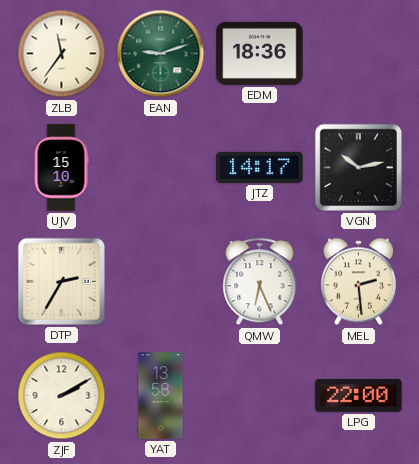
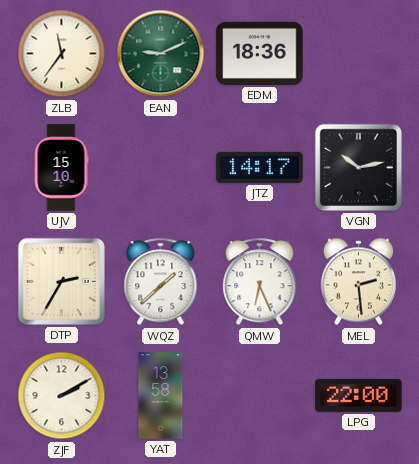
EAN: 9:12 -> 9:11 (161, 54)
WQZ: none -> 1:38 (161, 282)
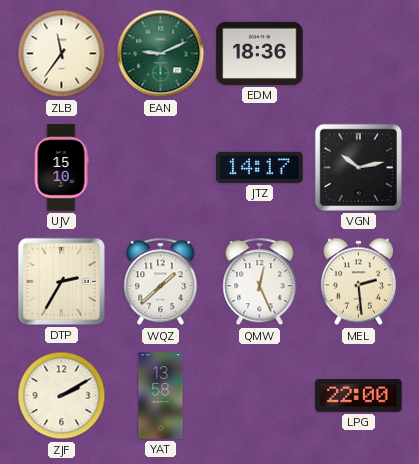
QMW: 6:26 -> 12:26 (260, 282)
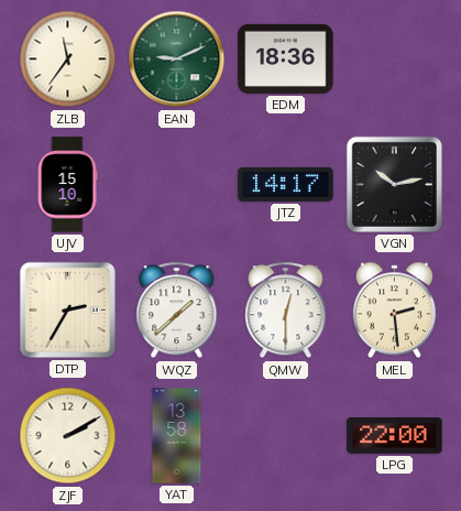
QMW: 12:26 -> 12:30 (286, 311)
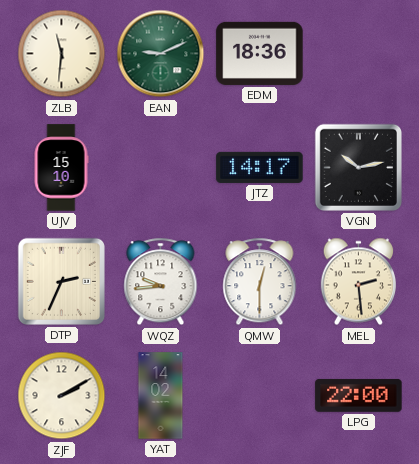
ZLB: 11:36 -> 11:31 (62, 54)
DTP: 2:35 -> 2:34 (61, 281)
WQZ: 1:38 -> 9:44 (161, 282)
YAT: 13:58 -> 14:02 (161, 396)
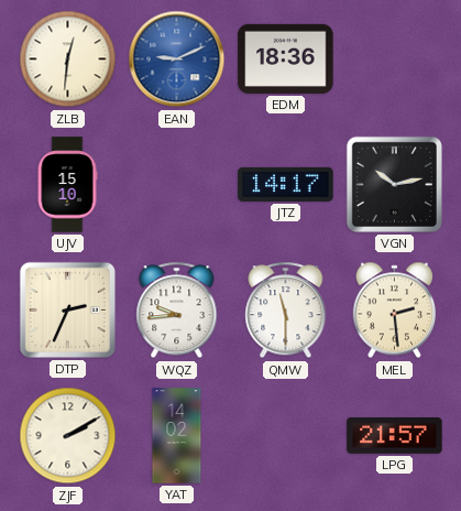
ZLB: 11:31 -> 12:31 (68, 59)
EAN dial: green -> blue (177, 59)
QMW: 12:30 -> 11:30 (286, 311)
LPG: 22:00 -> 21:57 (395, 436)
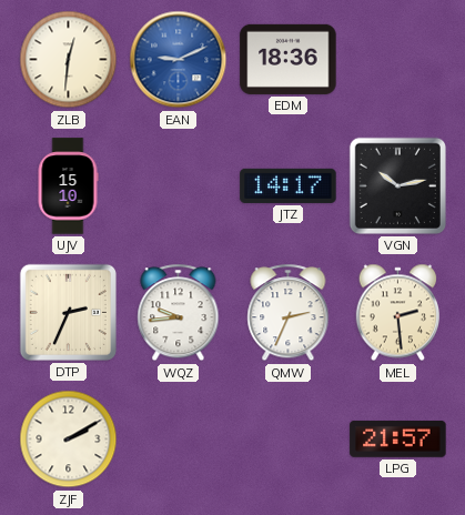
QMW: 11:30 -> 2:34 (289, 313)
YAT: 14:02 -> none (177, 436)
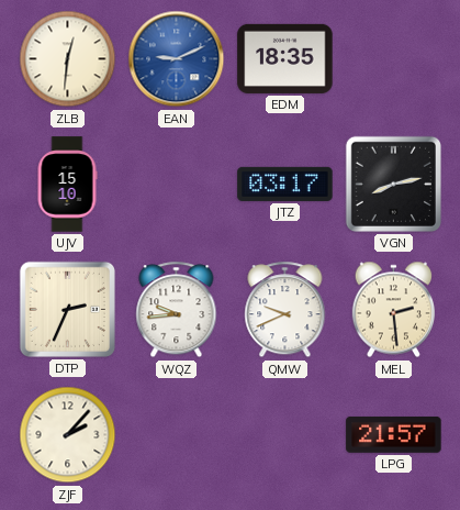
EDM: 18:36 -> 18:35 (285, 58)
JTZ: 14:17 -> 03:17 (285, 184)
VGN: 10:13 -> 8:13 (393, 184)
QMW: 2:34 -> 9:41 (285, 310)
ZJF: 2:10 -> 2:07 (68, 435)
